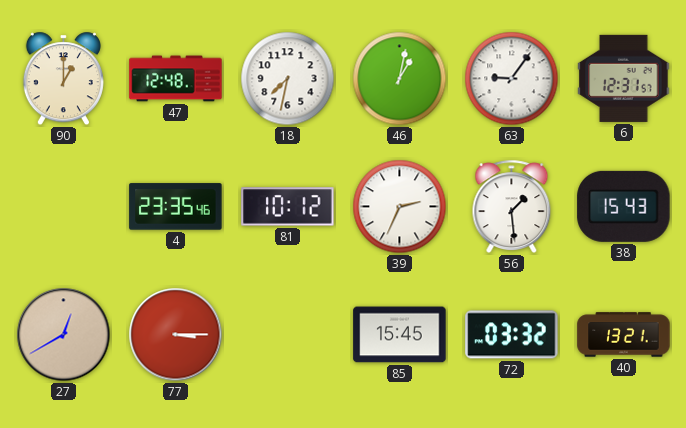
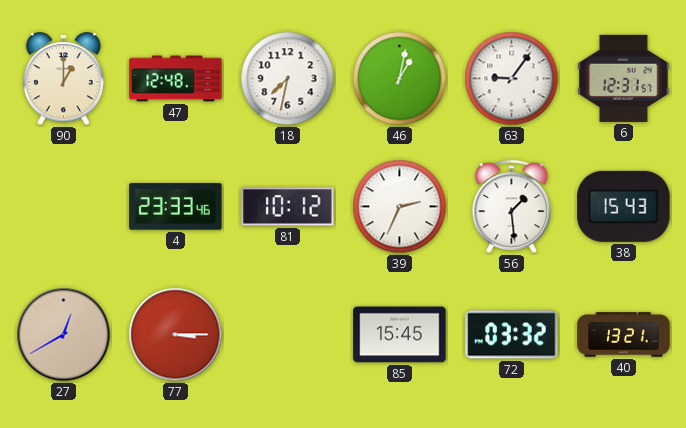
4: 23:35 -> 23:33 (176, 207)
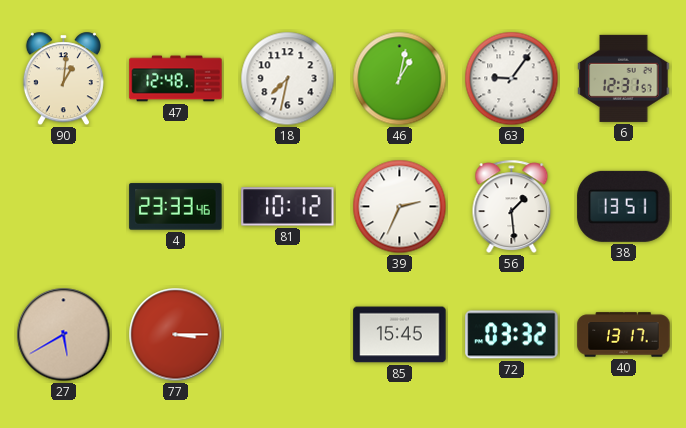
90: 1:00 -> 1:01 (63, 79)
38: 15:43 -> 13:51 (624, 206)
27: 12:40 -> 5:40 (64, 335)
40: 13:21 -> 13:17 (624, 335)
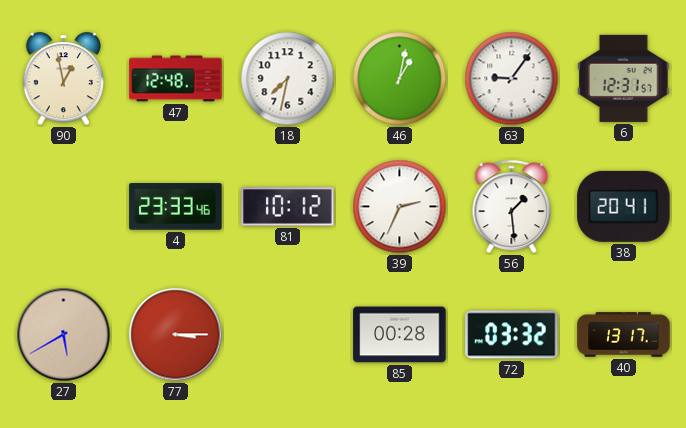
90: 1:01 -> 12:58 (63, 79)
38: 13:51 -> 20:41 (624, 206)
85: 15:45 -> 00:28 (400, 335)
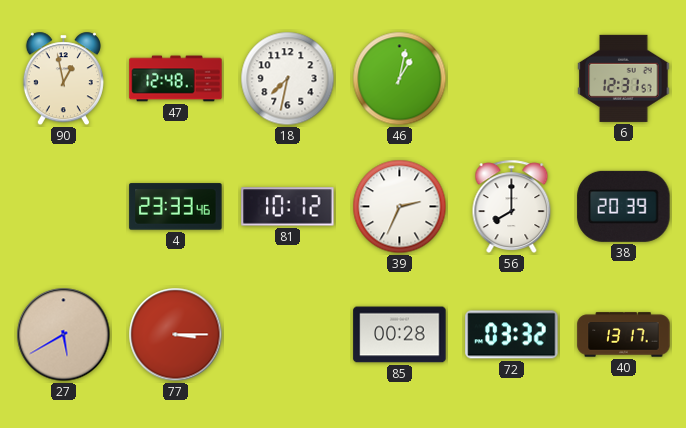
63: 9:06 -> none (512, 79)
56: 1:29 -> 8:00 (512, 206)
38: 20:41 -> 20:39 (624, 206)
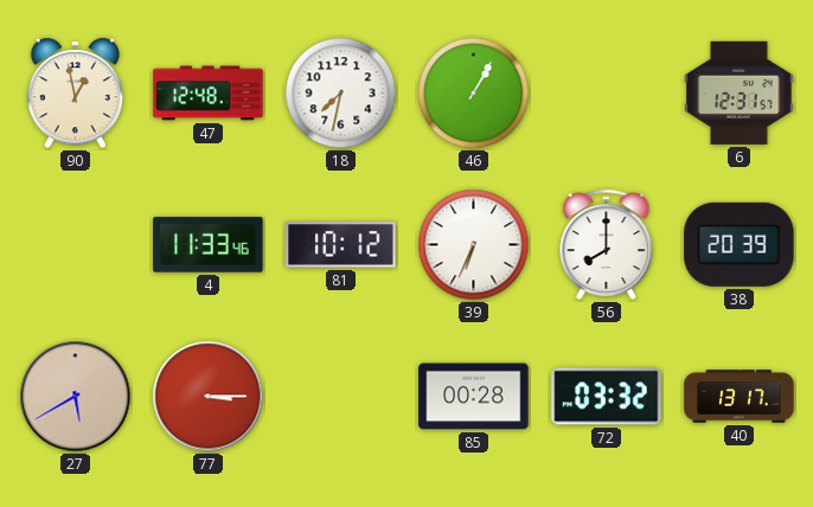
46: 1:02 -> 1:05 (474, 94)
4: 23:33 -> 11:33 (209, 245)
39: 2:34 -> 6:34 (474, 245)
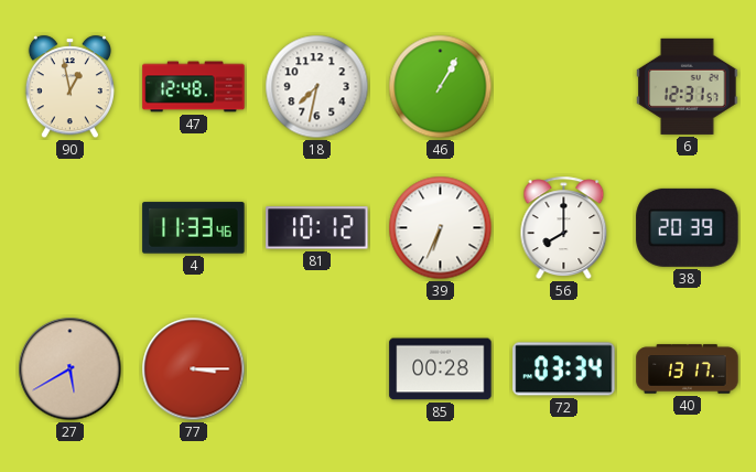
72: 03:32 -> 03:34 (564, 369)
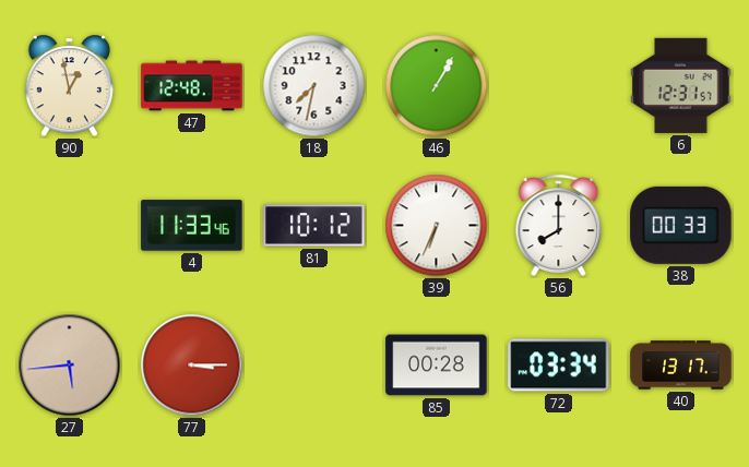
38: 20:39 -> 00:33 (681, 225)
27: 5:40 -> 5:44 (70, 366)
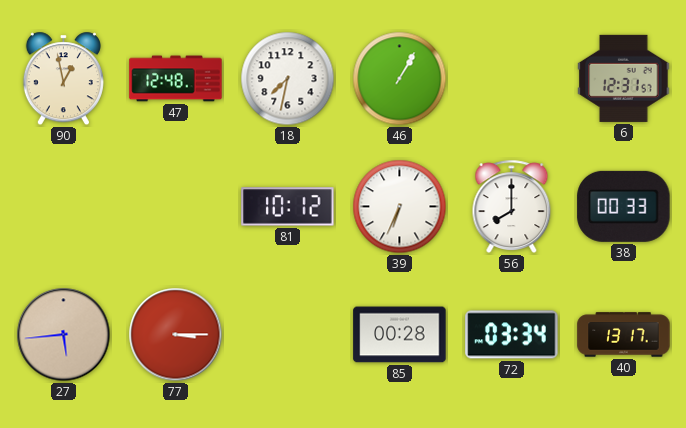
4: 11:33 -> none (192, 226)
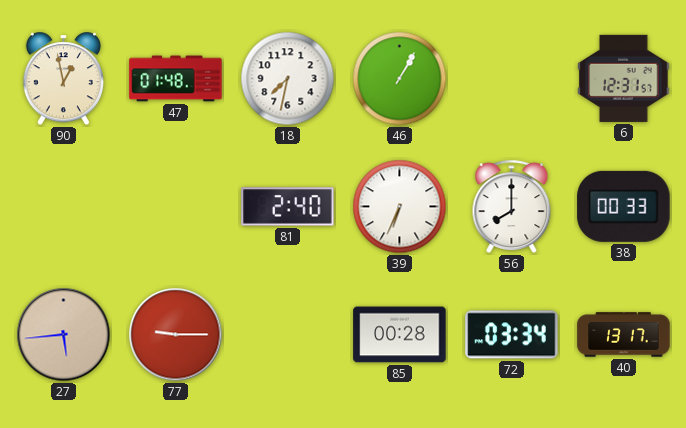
47: 12:48 -> 01:48 (176, 79)
81: 10:12 -> 2:40 (288, 207)
77: 3:15 -> 9:15 (176, 335)
